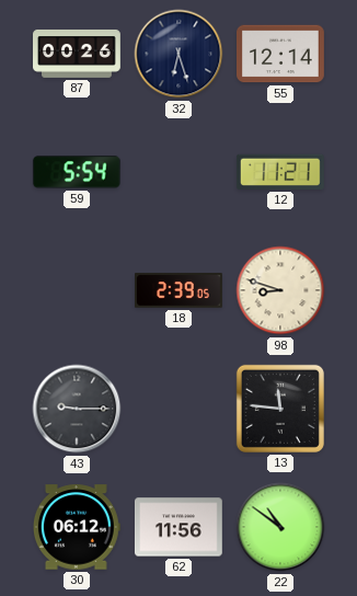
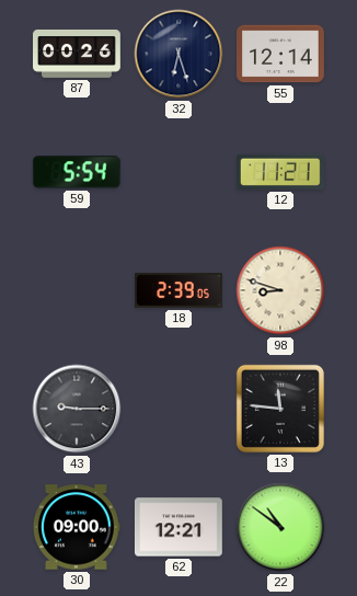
30: 06:12 -> 09:00 (77, 527)
62: 11:56 -> 12:21 (178, 527)
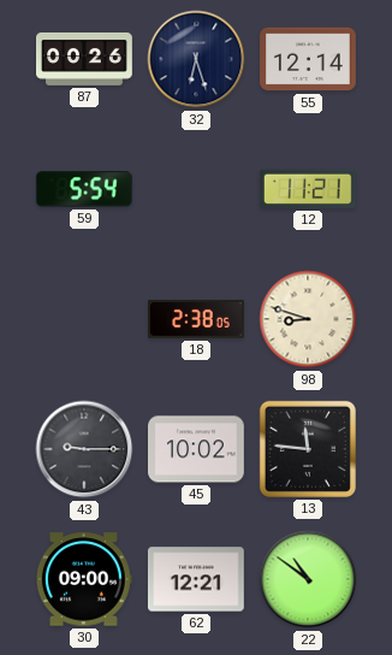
18: 2:39 -> 2:38 (197, 319)
45: none -> 10:02 (197, 449)
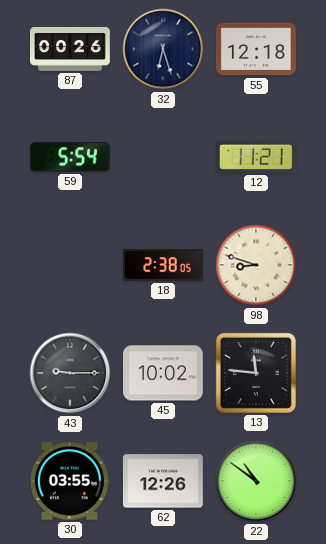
55: 12:14 -> 12:18 (257, 49)
30: 09:00 -> 03:55 (70, 481)
62: 12:21 -> 12:26 (163, 481)
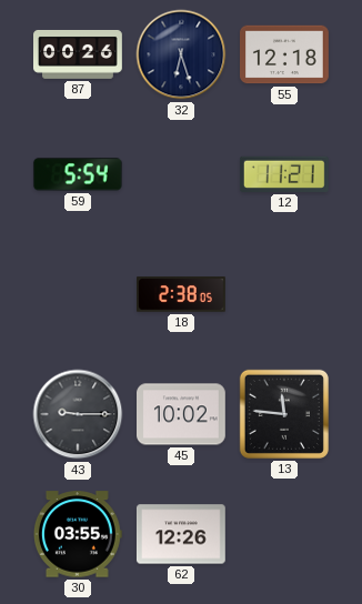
98: 8:48 -> none (256, 265)
22: 10:51 -> none (256, 481)
